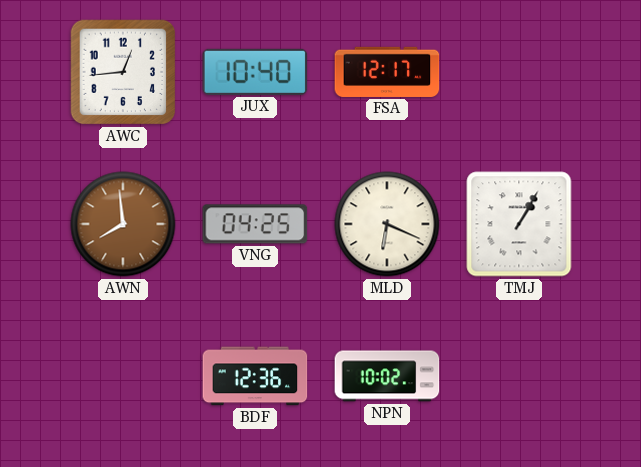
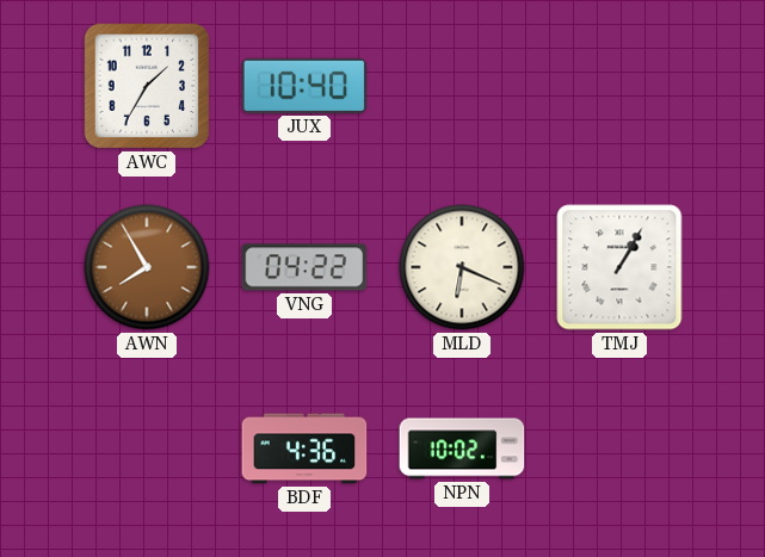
AWC: 12:44 -> 1:35 (147, 86)
FSA: 12:17 -> none (387, 72)
AWN: 7:59 -> 7:55 (147, 267)
VNG: 04:25 -> 04:22 (304, 267)
BDF: 12:36 -> 4:36 (304, 448)
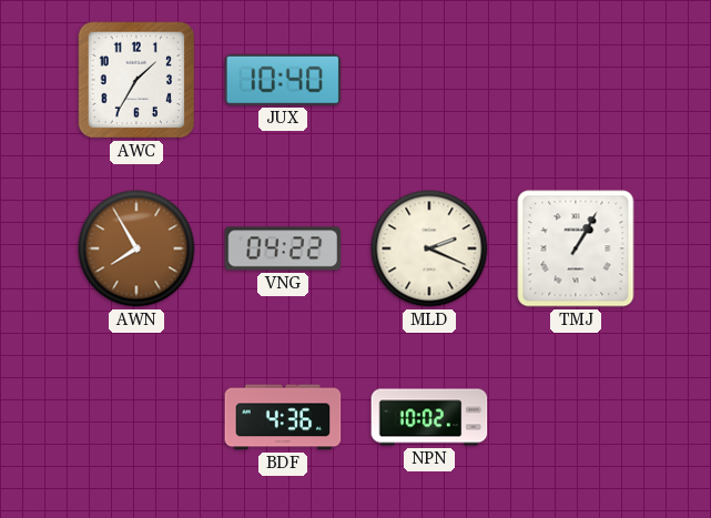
MLD: 6:19 -> 2:19 (429, 248)
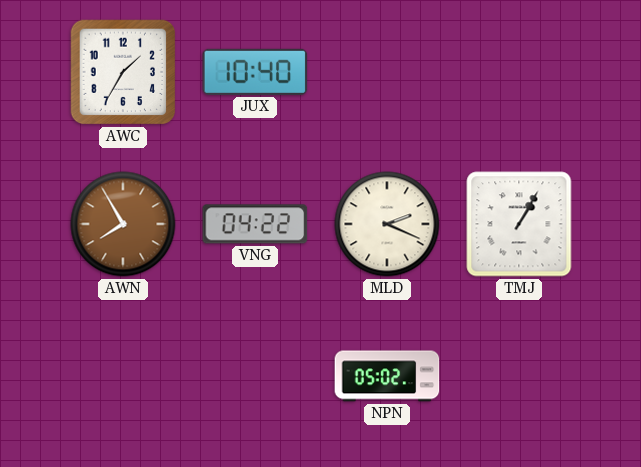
BDF: 4:36 -> none (283, 417)
NPN: 10:02 -> 05:02 (387, 376)
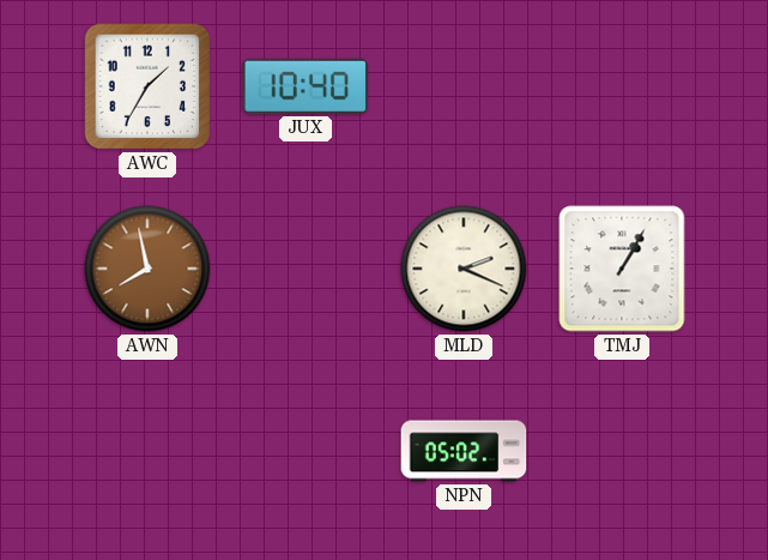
AWN: 7:55 -> 7:58 (147, 269)
VNG: 04:22 -> none (255, 224)
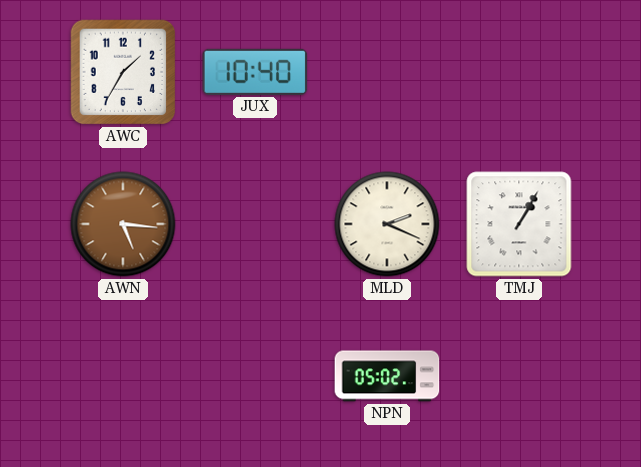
AWN: 7:58 -> 5:16 (123, 224)
